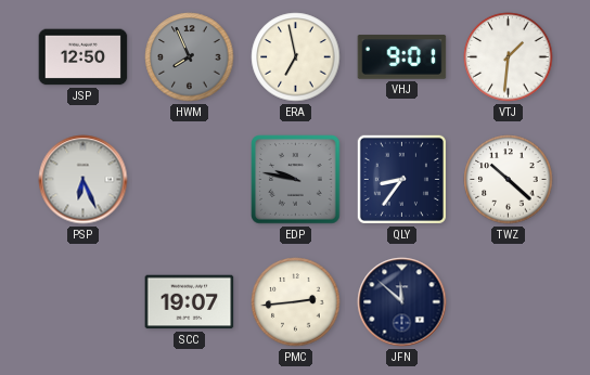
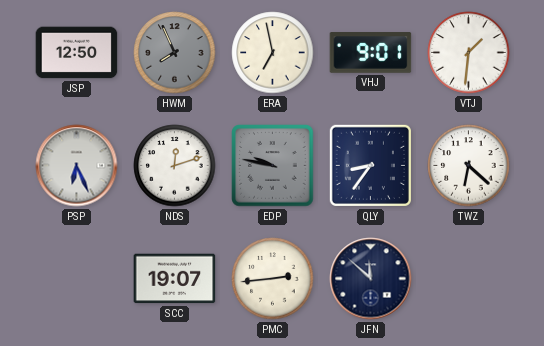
NDS: none -> 12:12 (175, 166)
TWZ: 10:22 -> 6:22 (469, 166)
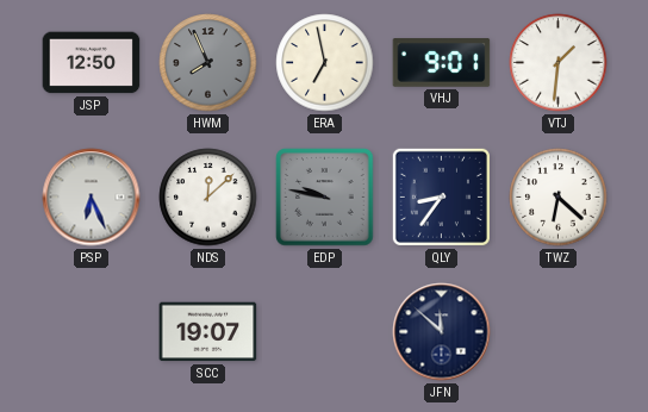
NDS: 12:12 -> 12:08 (208, 198)
PMC: 2:44 -> none (273, 279)
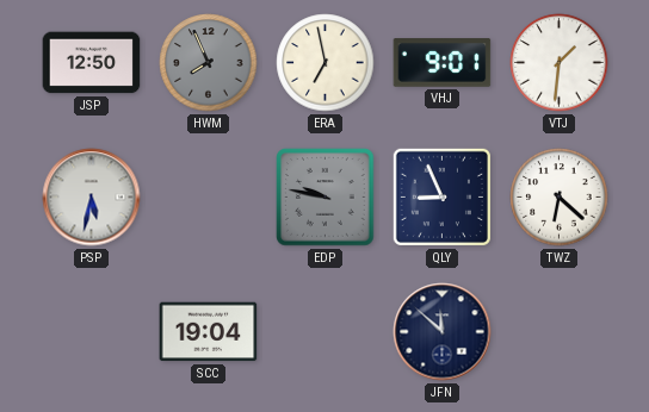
PSP: 6:26 -> 5:32 (92, 198)
NDS: 12:08 -> none (208, 198)
QLY: 8:36 -> 8:56 (441, 196)
SCC: 19:07 -> 19:04 (209, 332)
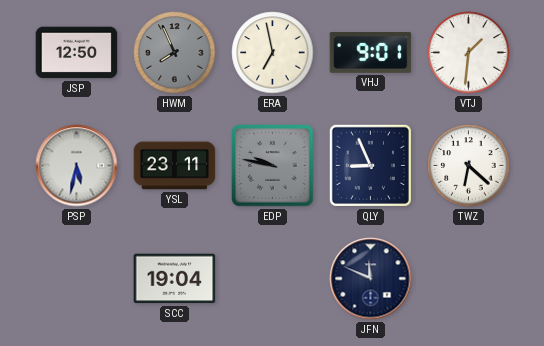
YSL: none -> 23:11 (175, 166)
JFN: 11:52 -> 11:49 (371, 279)
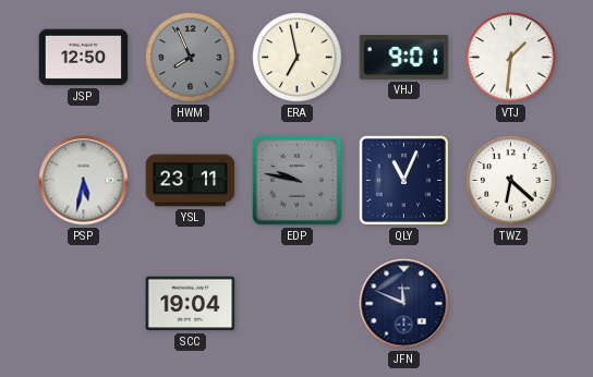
QLY: 8:56 -> 11:04 (403, 180)
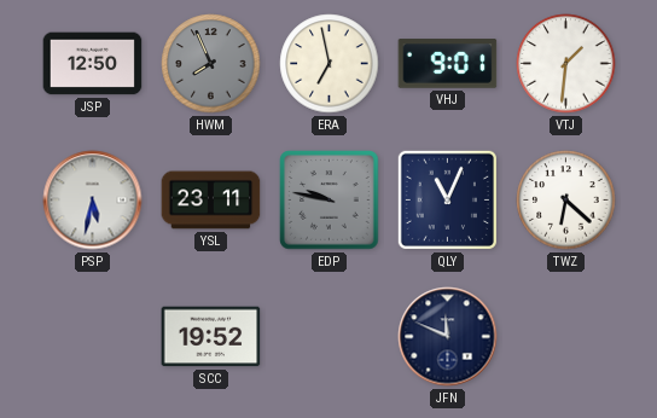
SCC: 19:04 -> 19:52 (211, 337)
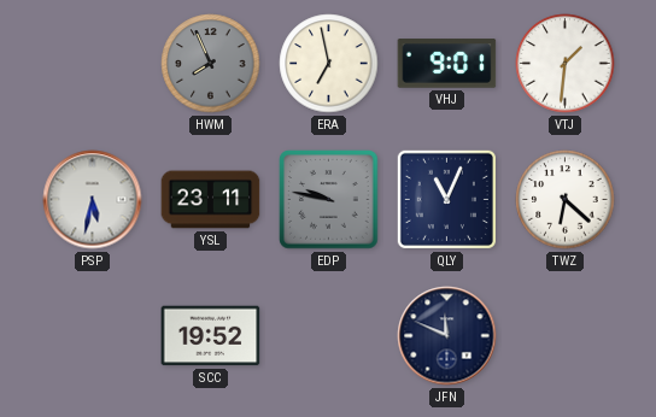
JSP: 12:50 -> none (93, 64)
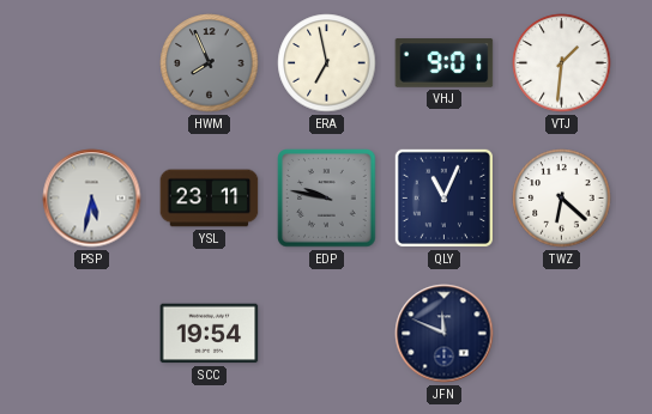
SCC: 19:52 -> 19:54 (210, 334)
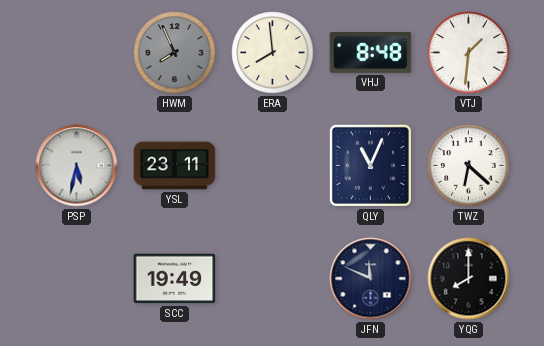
ERA: 6:58 -> 7:59 (273, 53)
VHJ: 9:01 -> 8:48 (371, 53)
EDP: 9:47 -> none (327, 199)
SCC: 19:54 -> 19:49 (175, 279)
YQG: none -> 8:00 (469, 279)
